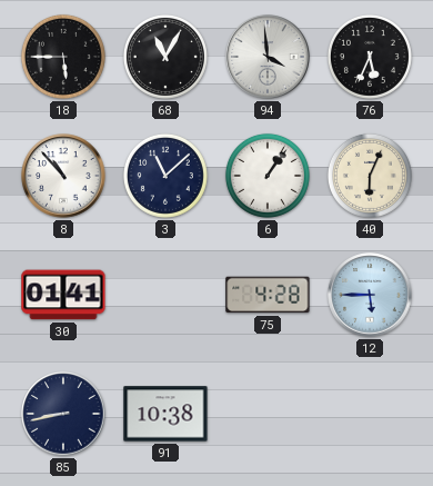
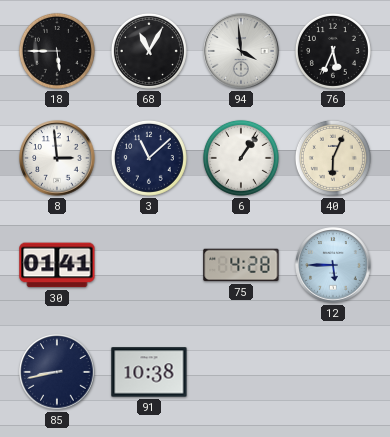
8: 10:53 -> 2:59 (57, 158)
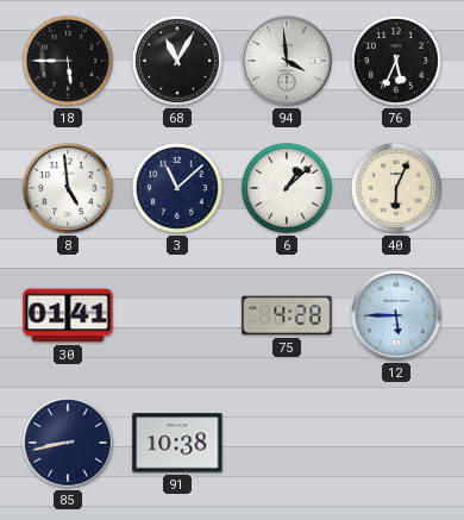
8: 2:59 -> 4:59 (68, 188)
6: 1:06 -> 1:08 (287, 188)
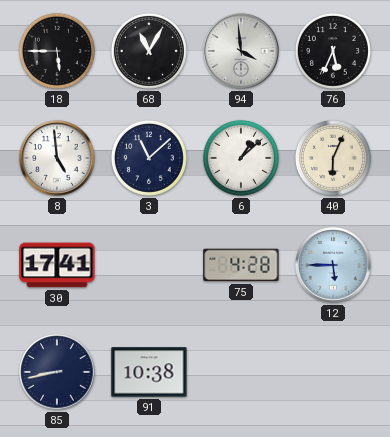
30: 01:41 -> 17:41 (57, 265)
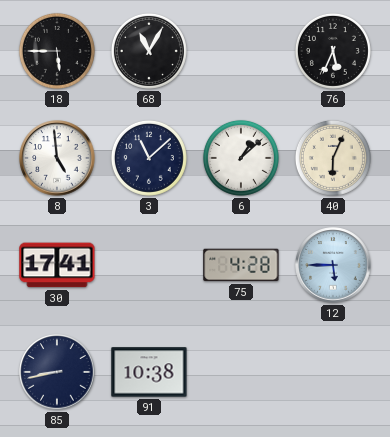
94: 3:59 -> none (241, 51)
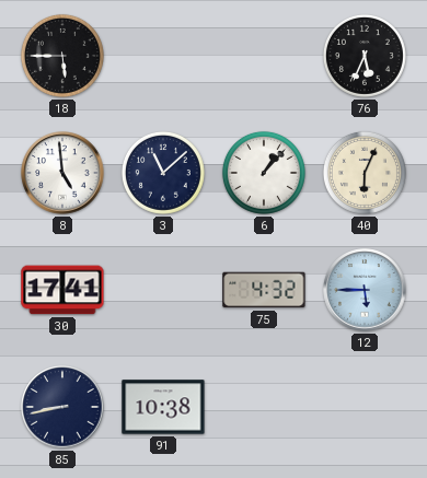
68: 11:05 -> none (149, 51)
6: 1:08 -> 1:07 (264, 173)
75: 4:28 -> 4:32 (264, 290)
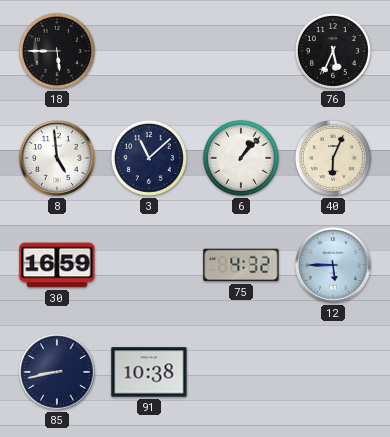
30: 17:41 -> 16:59 (57, 265)
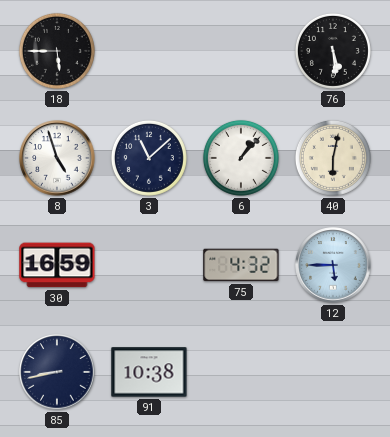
76: 5:34 -> 5:29 (333, 51)
8: 4:59 -> 4:57 (57, 158)
40: 6:04 -> 6:02 (333, 158)
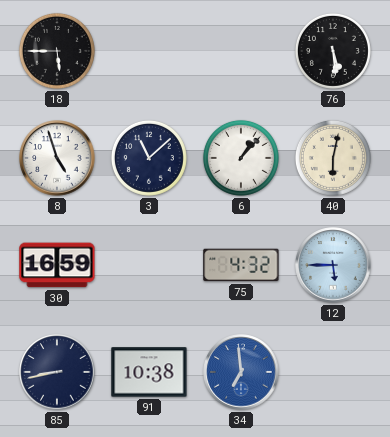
34: none -> 6:59 (241, 372)
